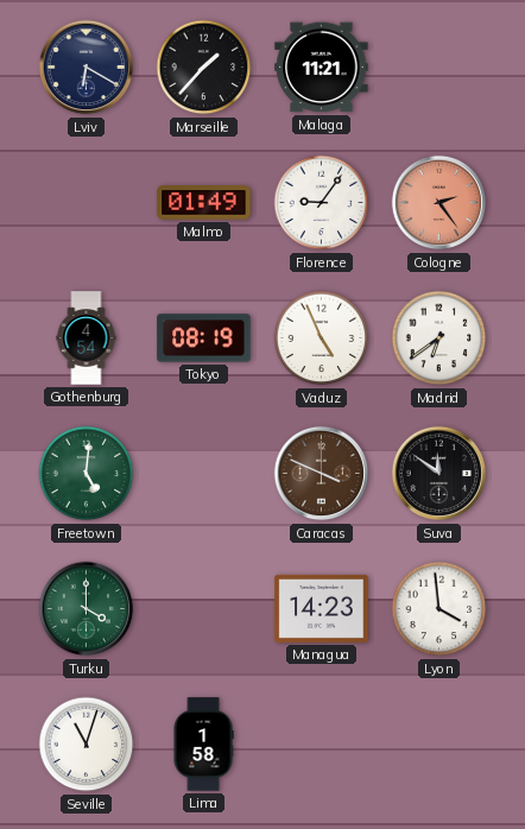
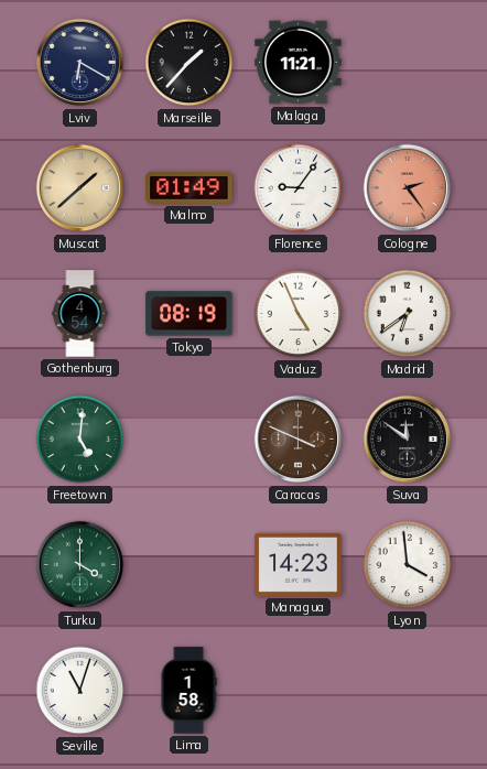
Muscat: none -> 1:38 (80, 188)
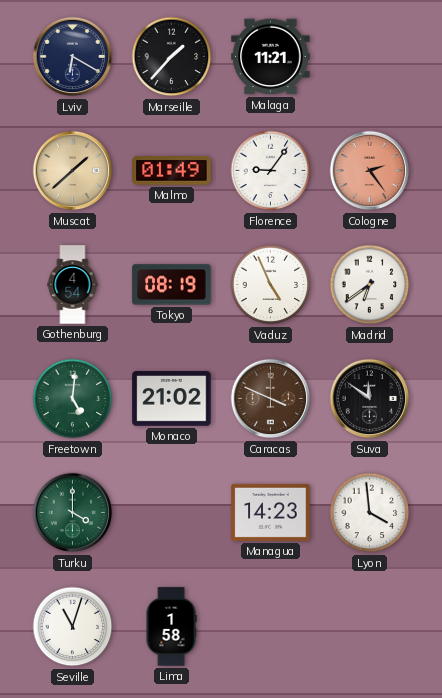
Monaco: none -> 21:02 (172, 399)
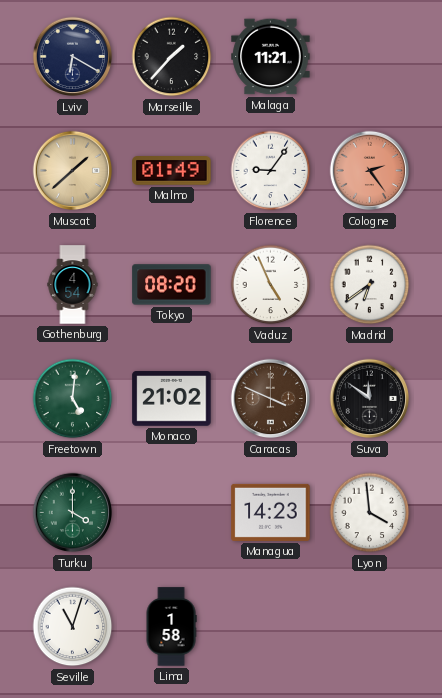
Tokyo: 08:19 -> 08:20 (172, 285)
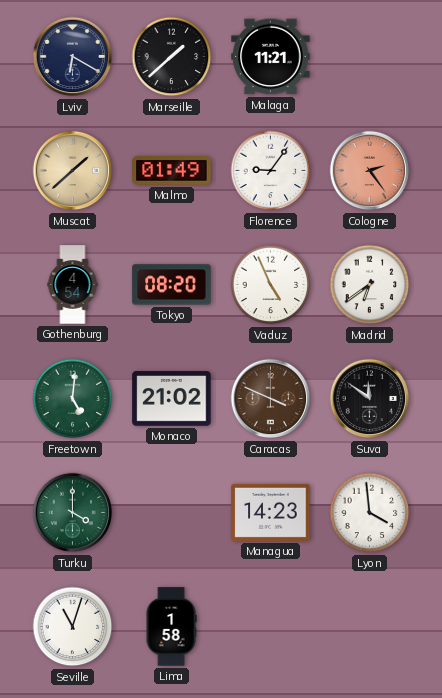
Marseille: 1:37 -> 1:38 (172, 57)
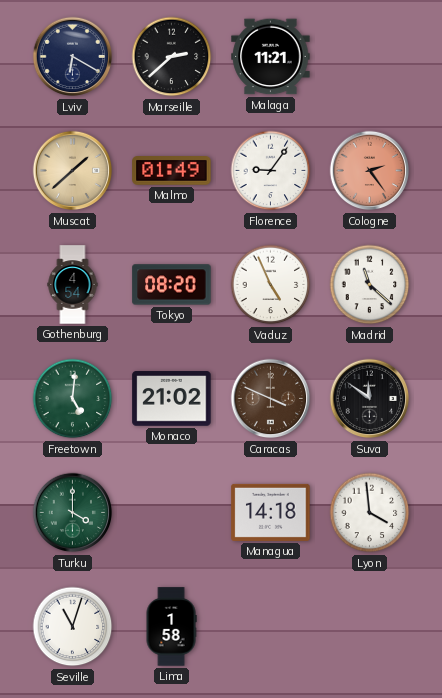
Marseille: 1:38 -> 2:38 (172, 57)
Madrid: 6:39 -> 11:22 (370, 285)
Managua: 14:23 -> 14:18 (271, 512)
